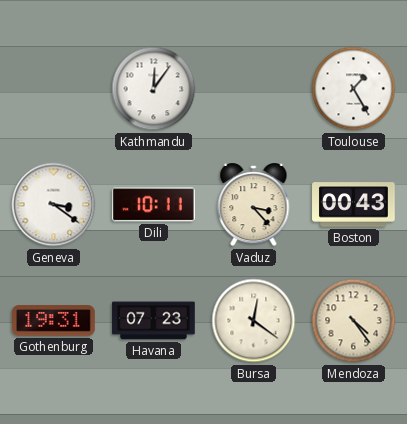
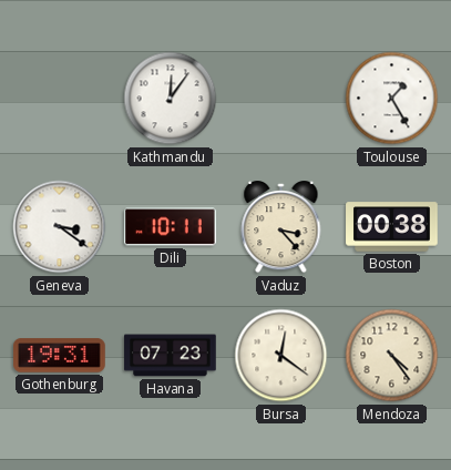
Boston: 00:43 -> 00:38 (392, 227)
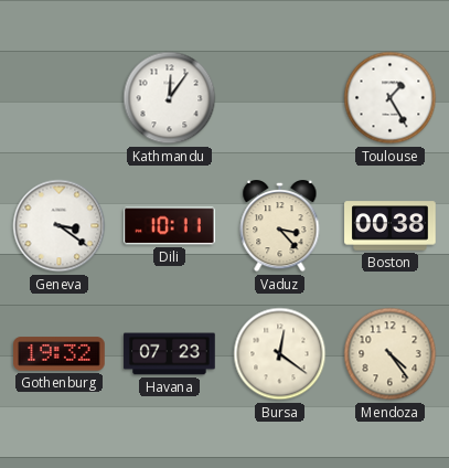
Gothenburg: 19:31 -> 19:32 (60, 354)
